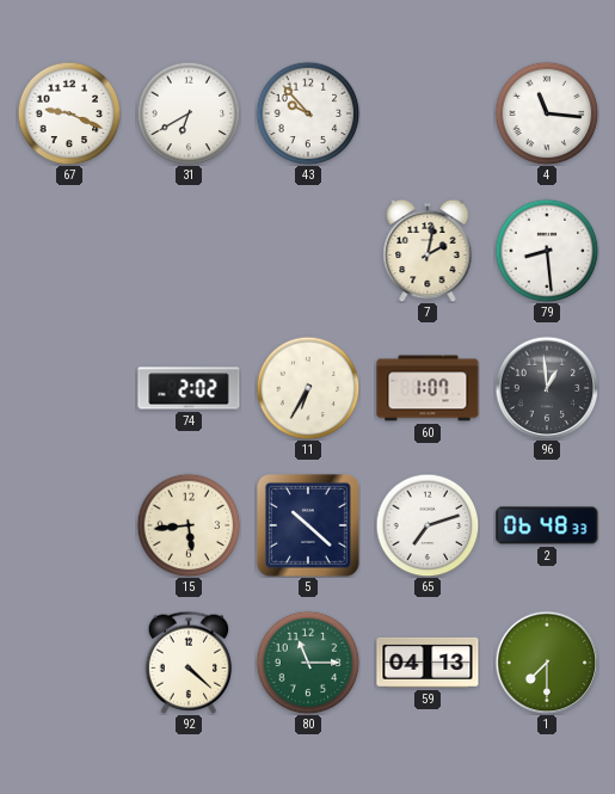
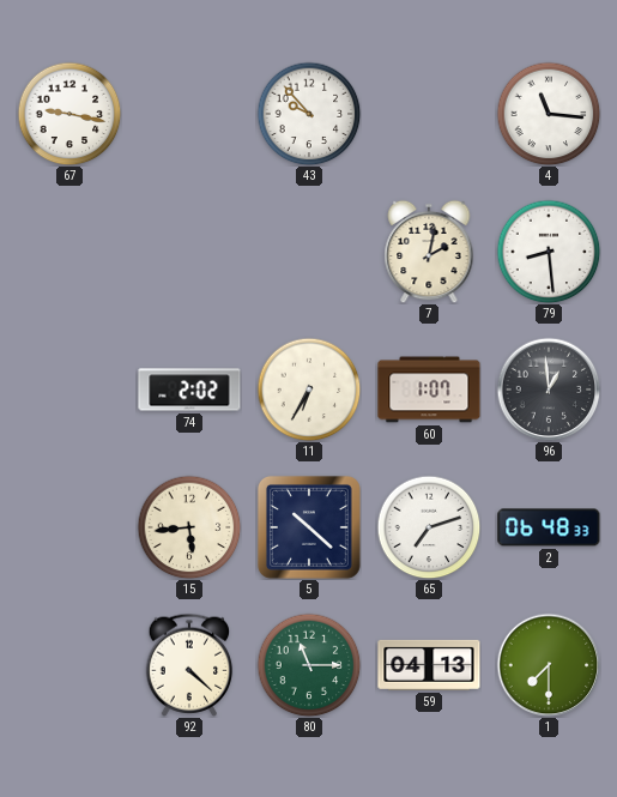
67: 9:19 -> 9:17 (69, 114)
31: 6:40 -> none (189, 113)
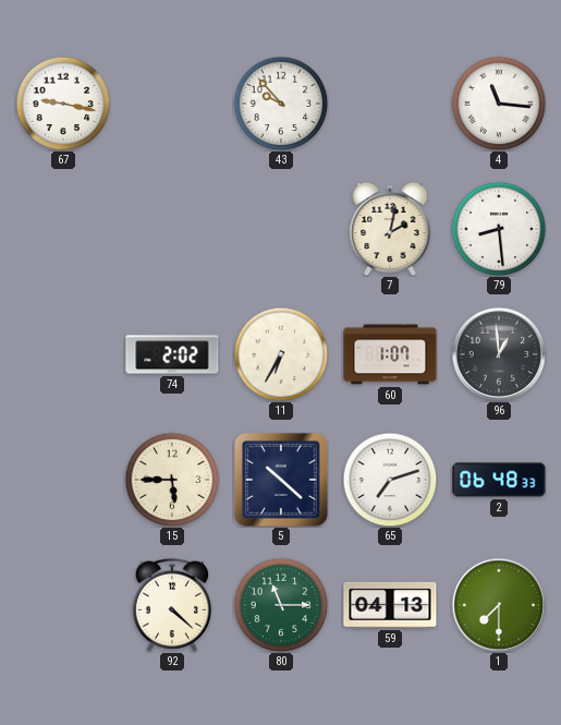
15: 5:44 -> 5:45 (172, 480)
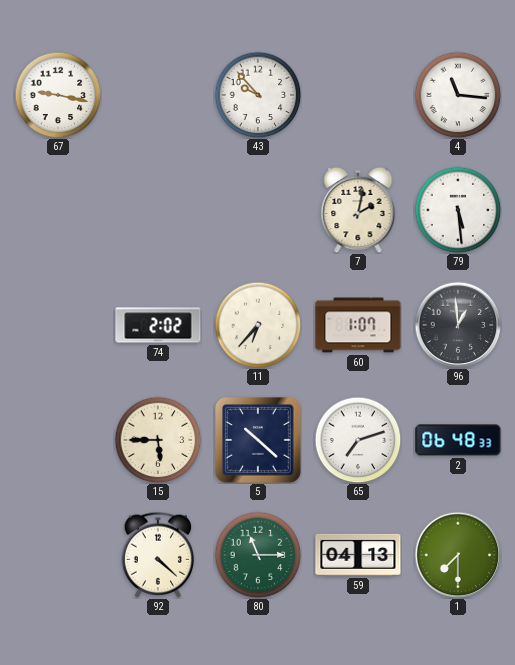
79: 8:29 -> 5:29 (458, 210)
11: 6:35 -> 6:37 (258, 325)
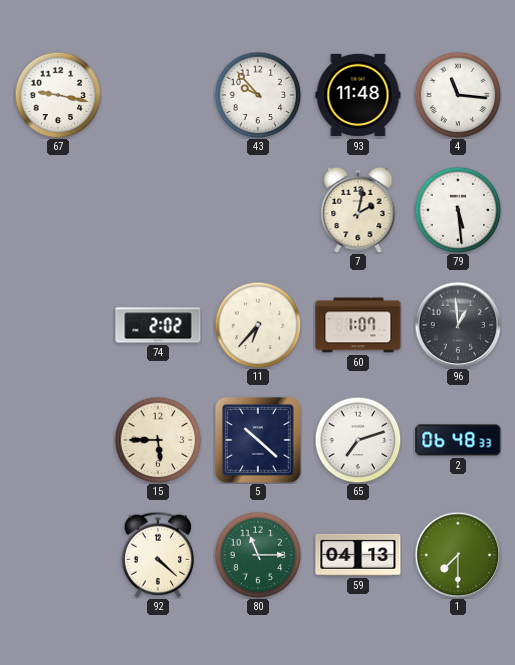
93: none -> 11:48 (358, 95)
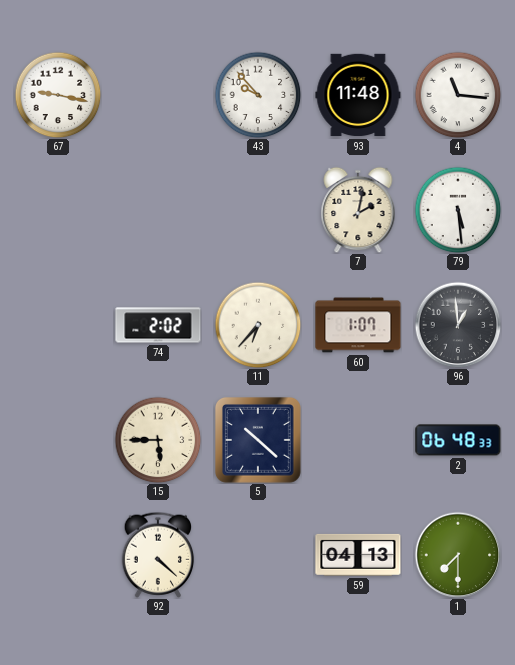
65: 7:12 -> none (358, 440)
80: 11:15 -> none (258, 555)
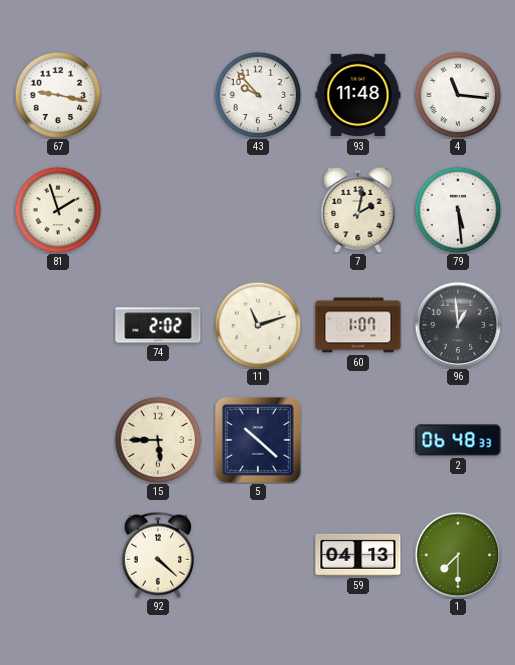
81: none -> 1:57 (58, 210)
11: 6:37 -> 11:12 (258, 325)
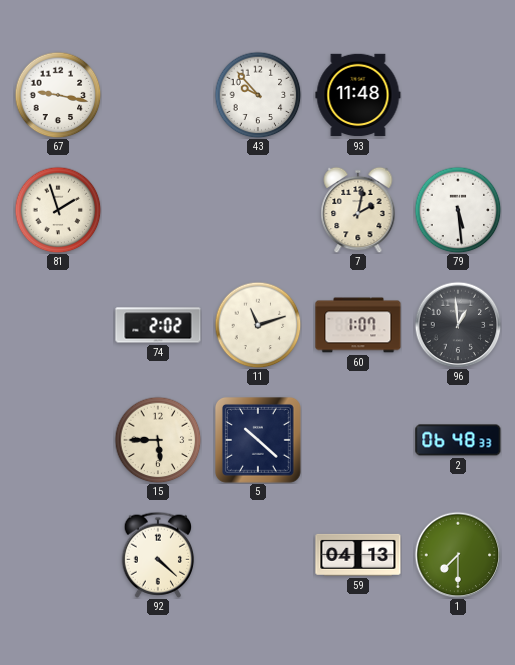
4: 11:16 -> none (458, 95)
